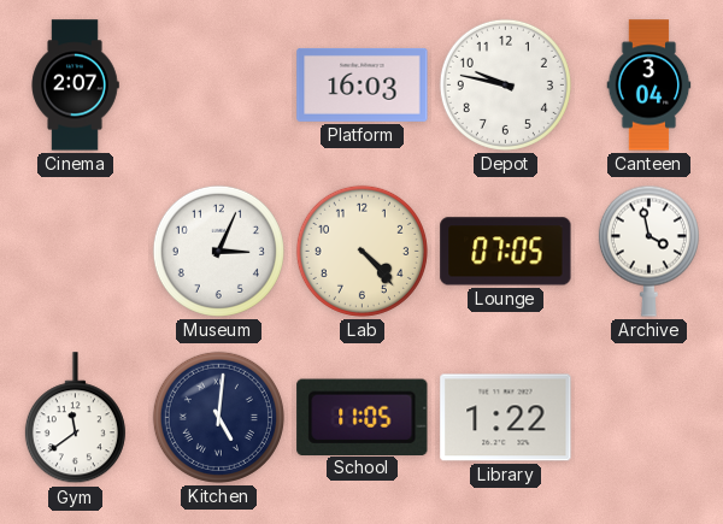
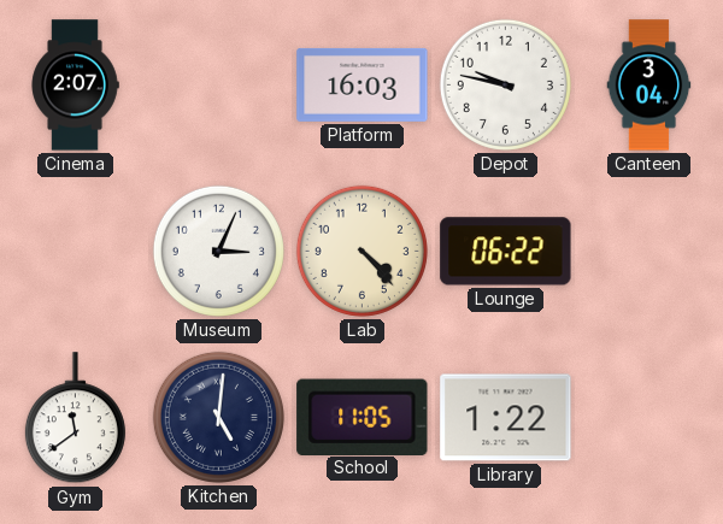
Lounge: 07:05 -> 06:22 (506, 252)
Archive: 3:58 -> none (648, 251)
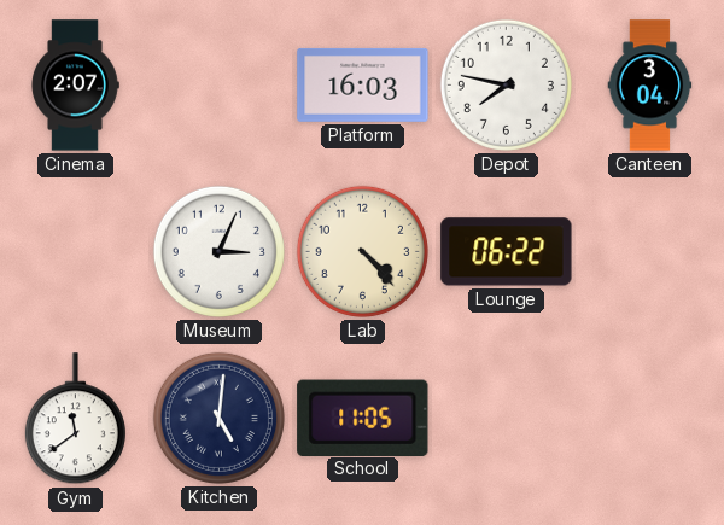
Depot: 9:47 -> 7:47 (506, 84)
Library: 1:22 -> none (506, 418)
